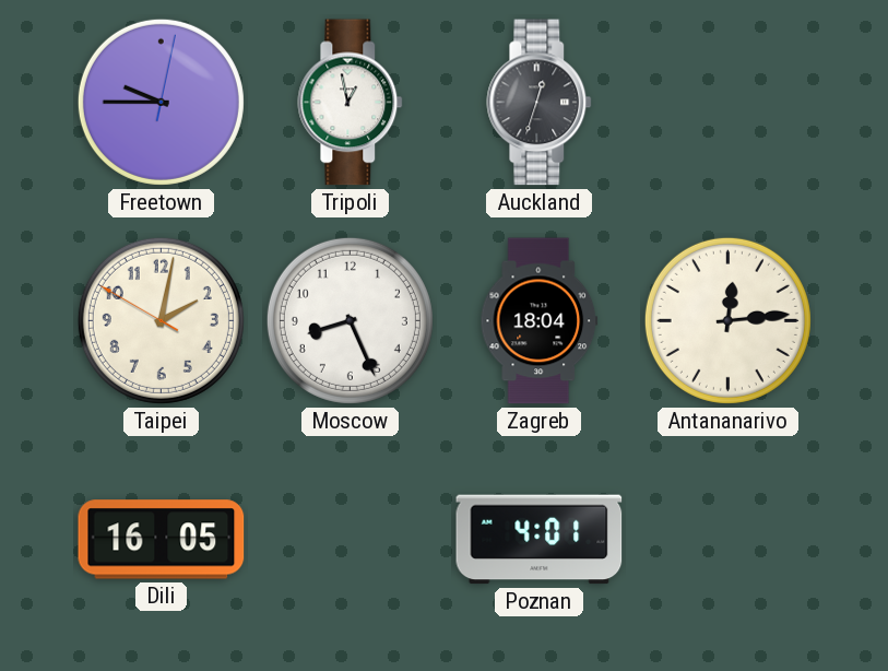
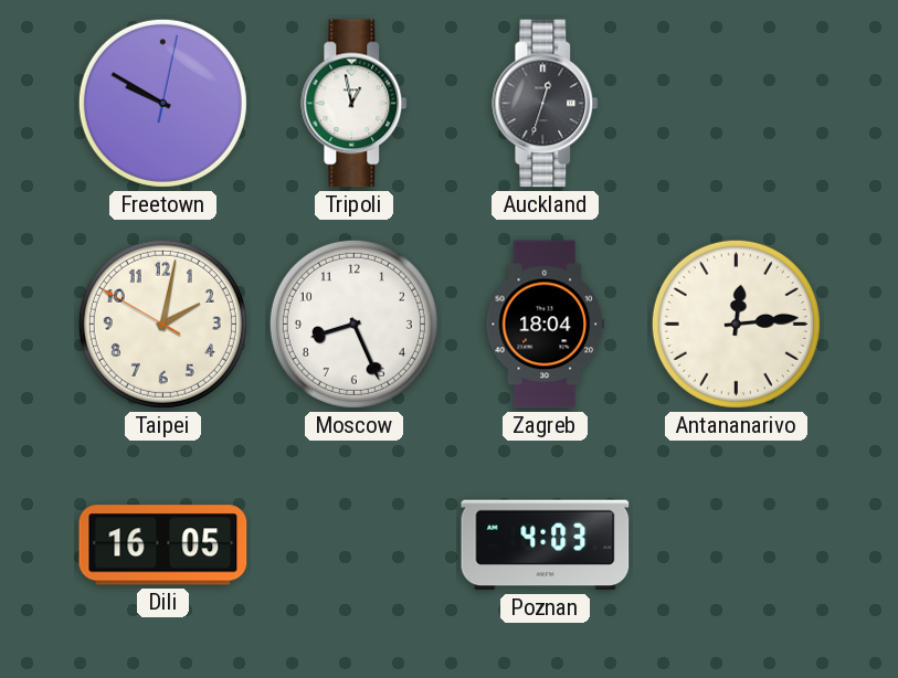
Freetown: 9:45 -> 9:50 (162, 103)
Poznan: 4:01 -> 4:03 (546, 545)
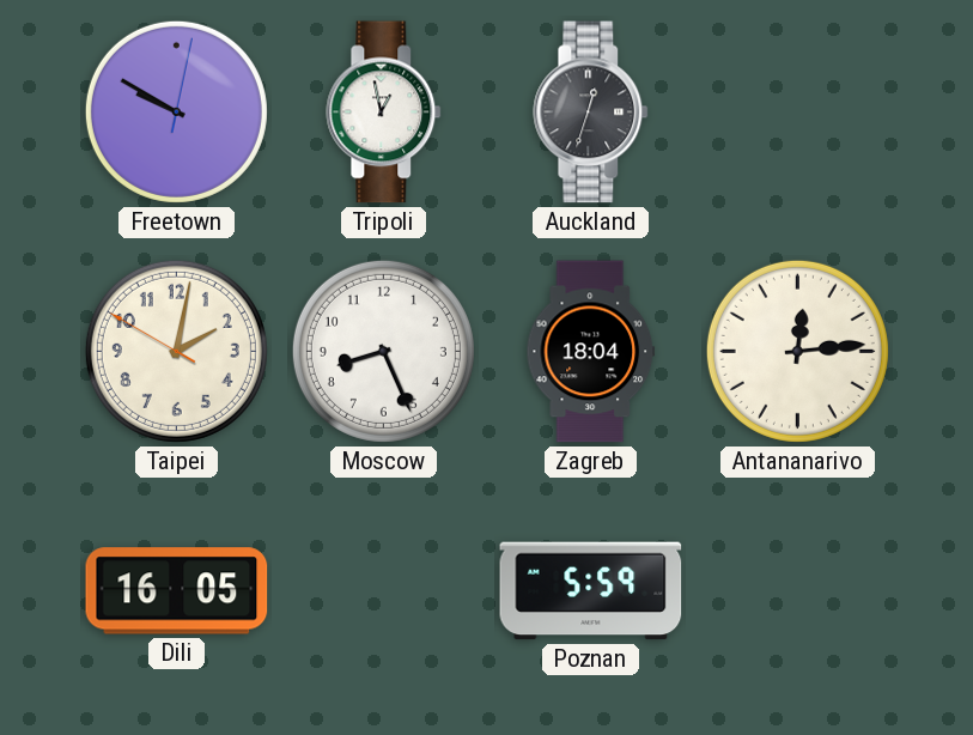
Poznan: 4:03 -> 5:59 (591, 591)
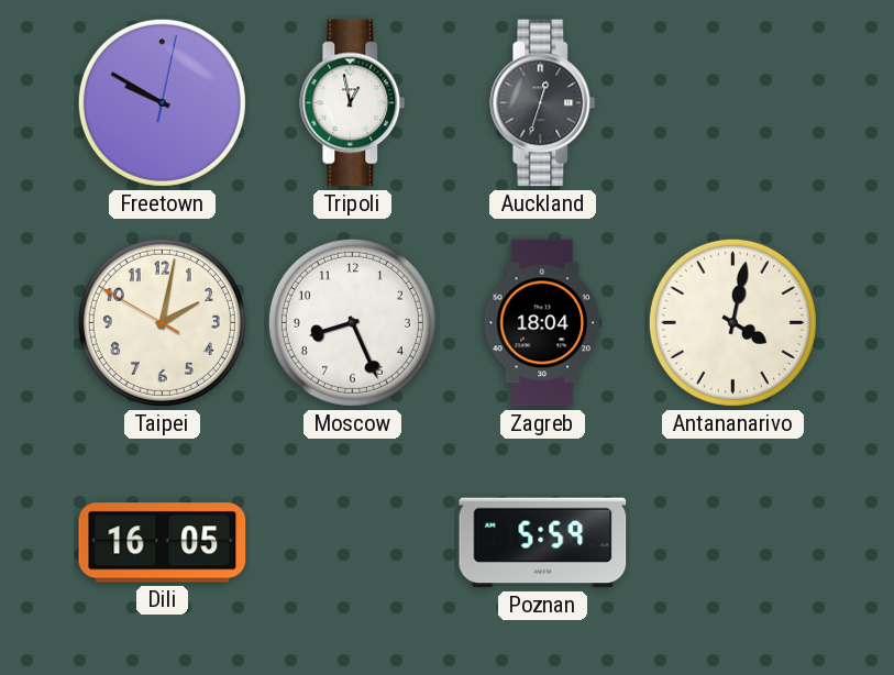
Antananarivo: 12:14 -> 4:02 (732, 322)
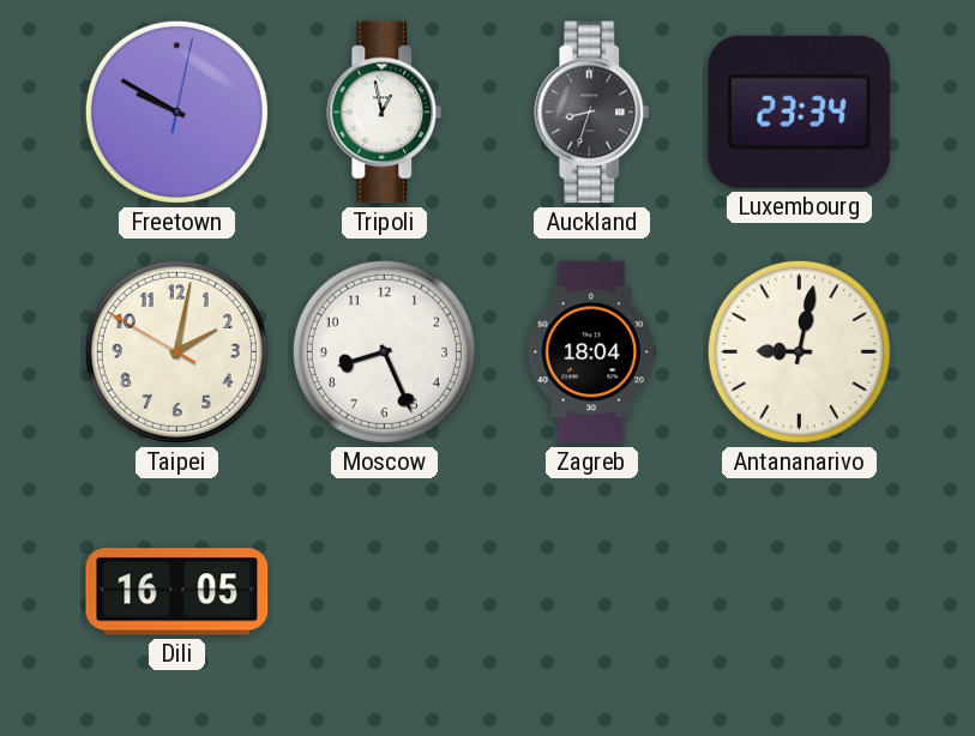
Auckland: 12:33 -> 8:33 (592, 113)
Luxembourg: none -> 23:34 (800, 111)
Antananarivo: 4:02 -> 9:02 (799, 351)
Poznan: 5:59 -> none (543, 543)
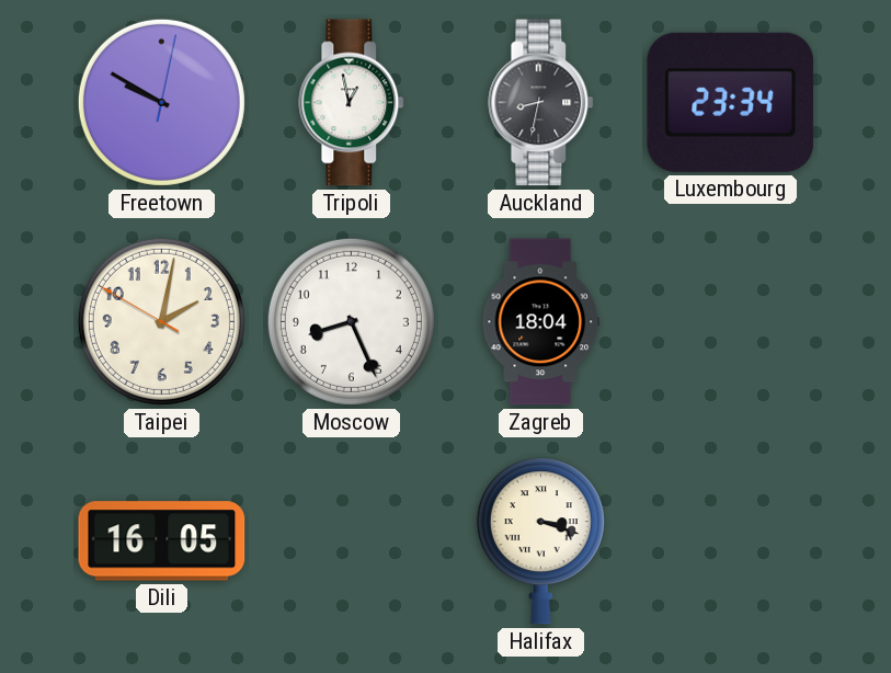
Auckland: 8:33 -> 8:32 (541, 103)
Antananarivo: 9:02 -> none (799, 351)
Halifax: none -> 3:18 (540, 541)
